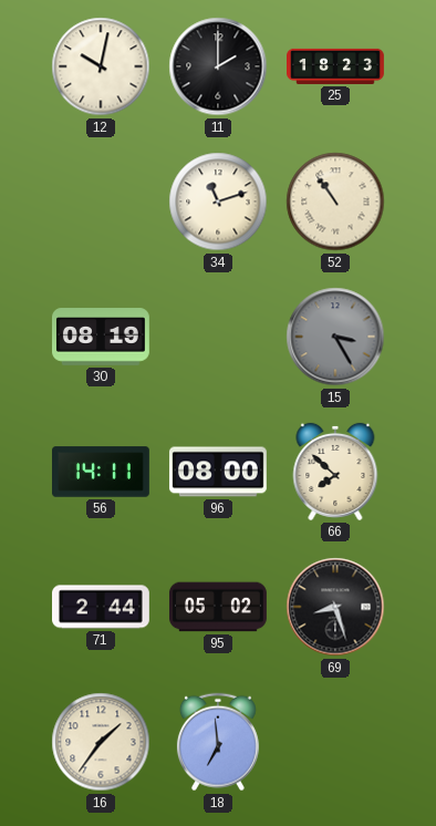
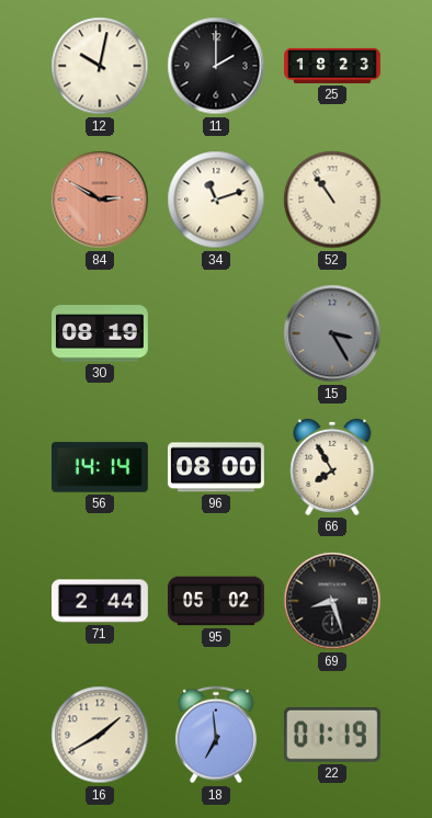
84: none -> 2:50 (100, 200)
56: 14:11 -> 14:14 (101, 467)
66: 7:52 -> 7:55 (332, 467)
16: 1:36 -> 1:40 (100, 735)
22: none -> 01:19 (332, 735)
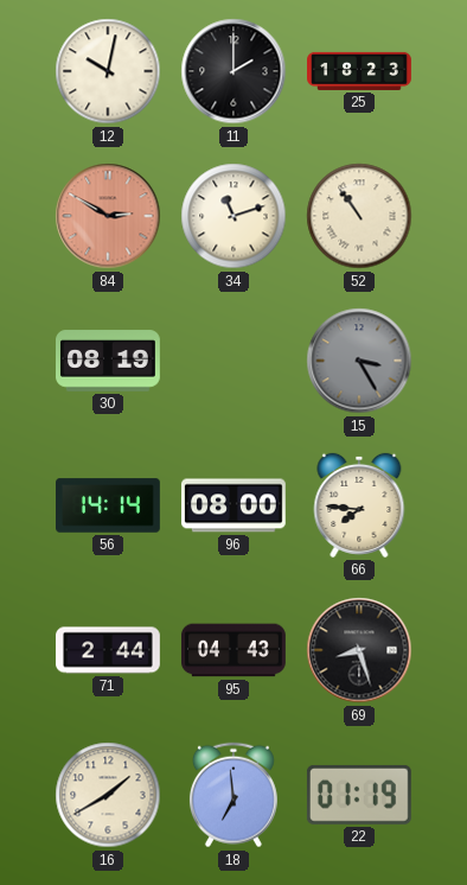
66: 7:55 -> 7:46 (359, 505)
95: 05:02 -> 04:43 (233, 650)
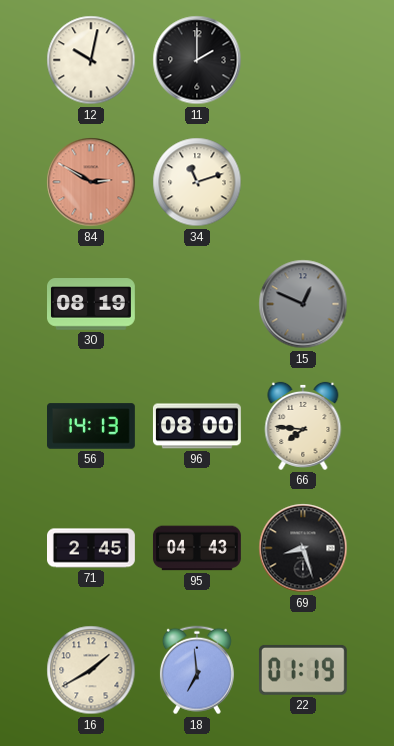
25: 18:23 -> none (360, 71)
52: 10:54 -> none (359, 216)
15: 3:25 -> 12:49 (303, 304)
56: 14:14 -> 14:13 (92, 426)
71: 2:44 -> 2:45 (92, 548)
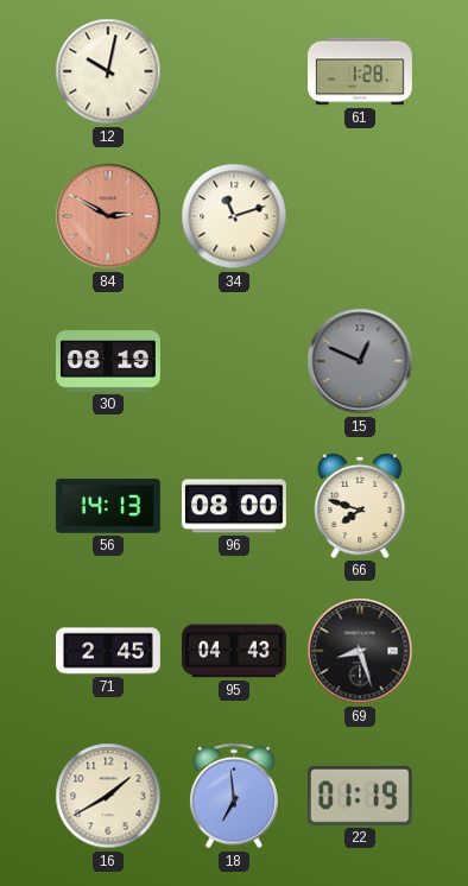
11: 2:00 -> none (197, 60)
61: none -> 1:28 (361, 71)
66: 7:46 -> 7:48 (360, 506)
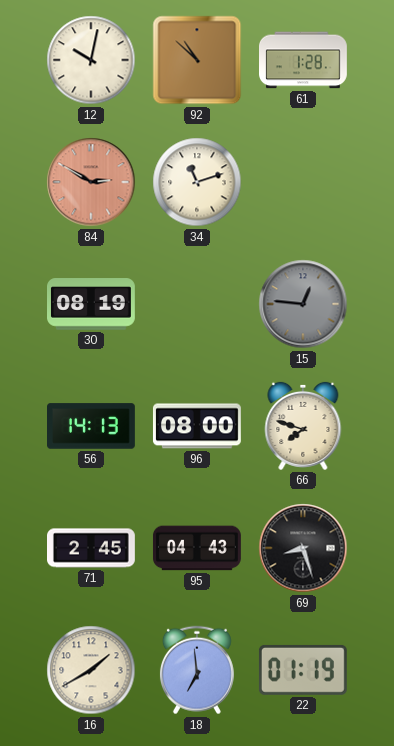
92: none -> 10:52 (197, 60)
15: 12:49 -> 12:46 (303, 304)
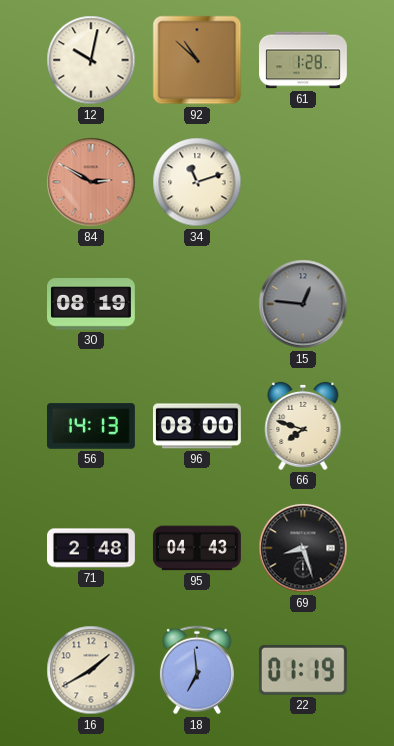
71: 2:45 -> 2:48 (92, 548)
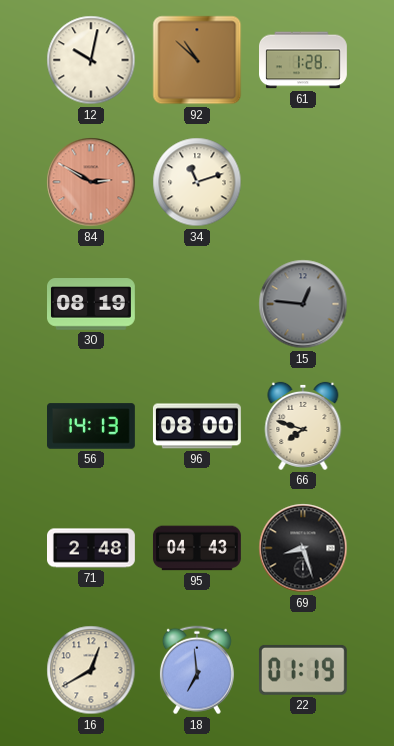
16: 1:40 -> 12:40 (91, 670)
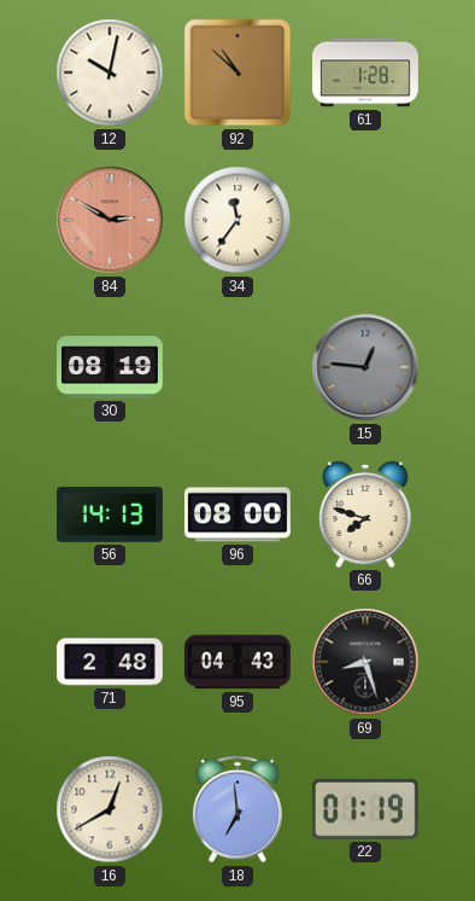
34: 11:12 -> 11:36 (237, 220)
